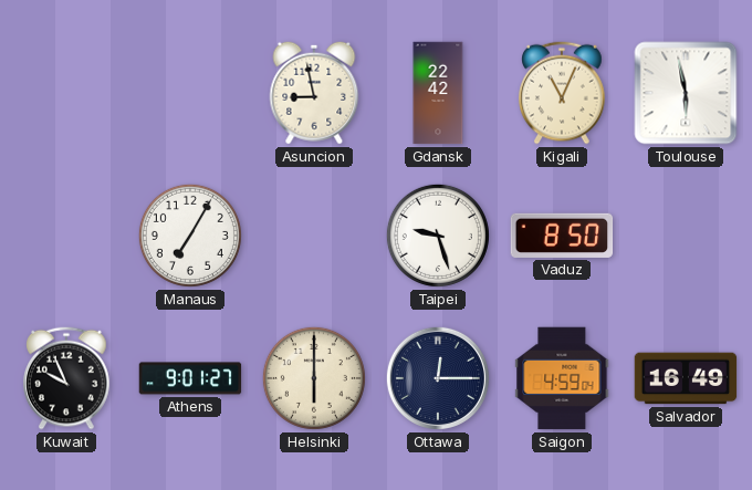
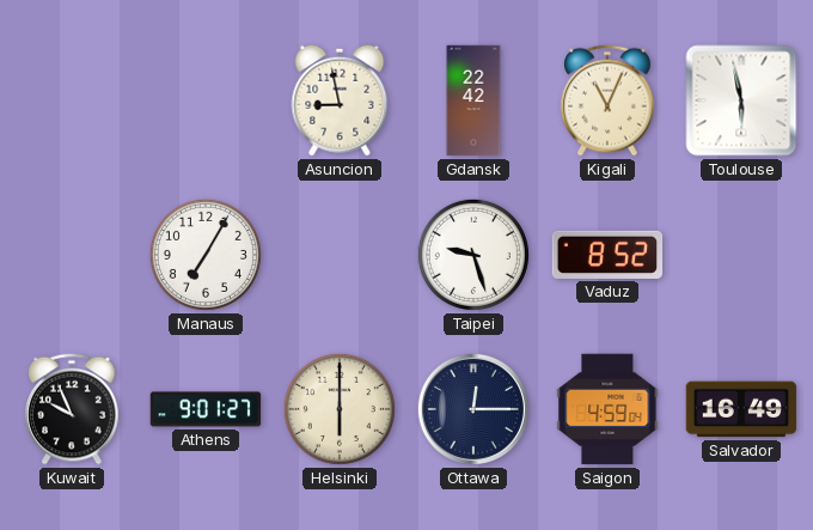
Vaduz: 8:50 -> 8:52 (607, 255)
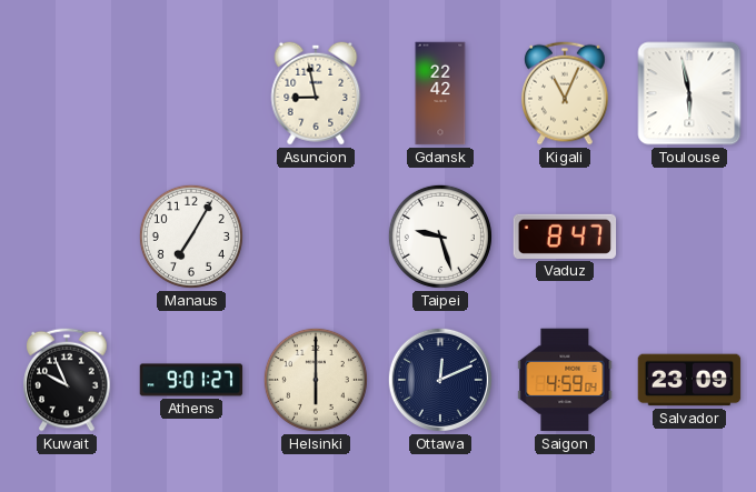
Vaduz: 8:52 -> 8:47 (565, 237)
Ottawa: 12:15 -> 12:11 (440, 380)
Salvador: 16:49 -> 23:09 (689, 380)
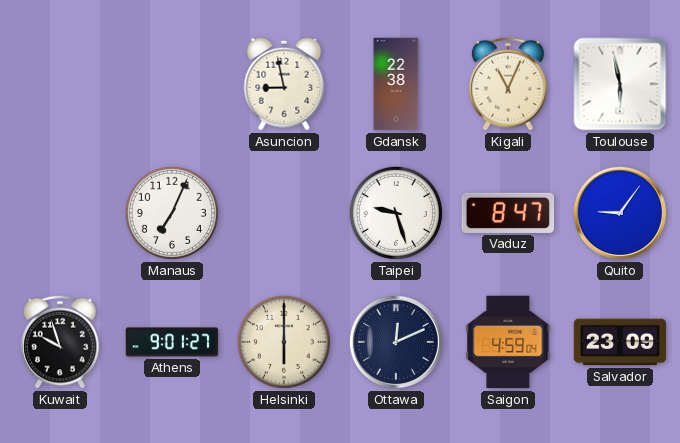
Gdansk: 22:42 -> 22:38 (396, 84)
Manaus: 7:05 -> 7:04 (172, 213)
Quito: none -> 9:06 (620, 213)
Kuwait: 9:56 -> 9:57 (60, 342)
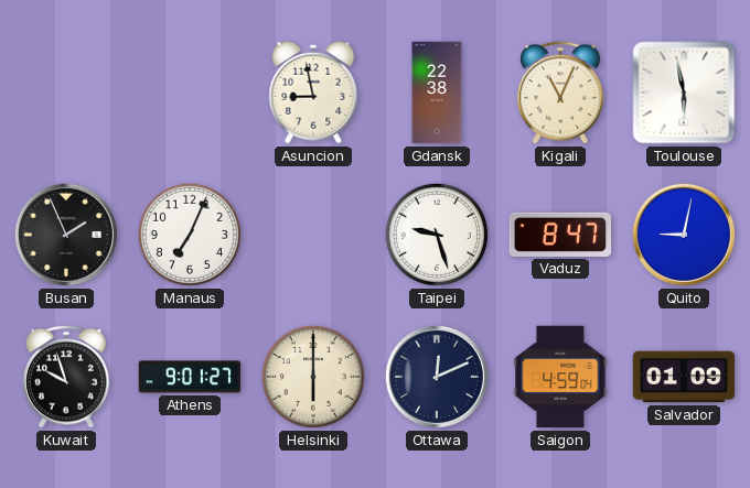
Busan: none -> 1:56 (66, 235)
Quito: 9:06 -> 9:02 (684, 235)
Salvador: 23:09 -> 01:09 (684, 377)
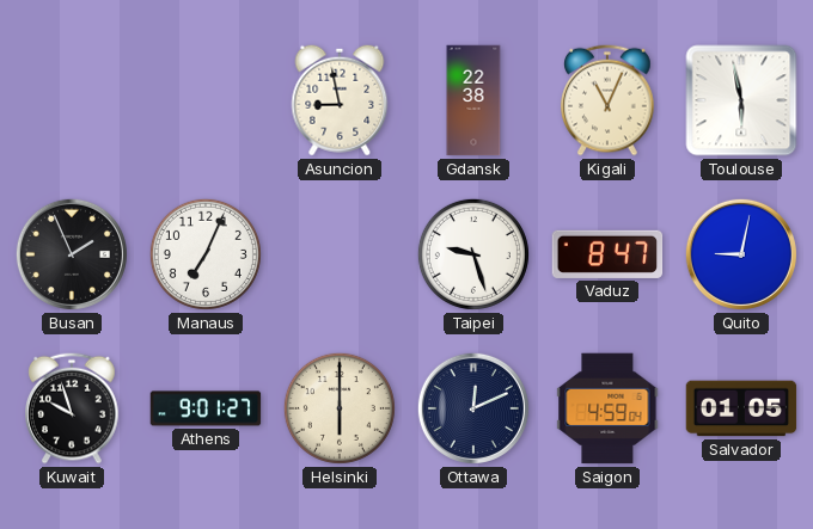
Salvador: 01:09 -> 01:05 (741, 408)
